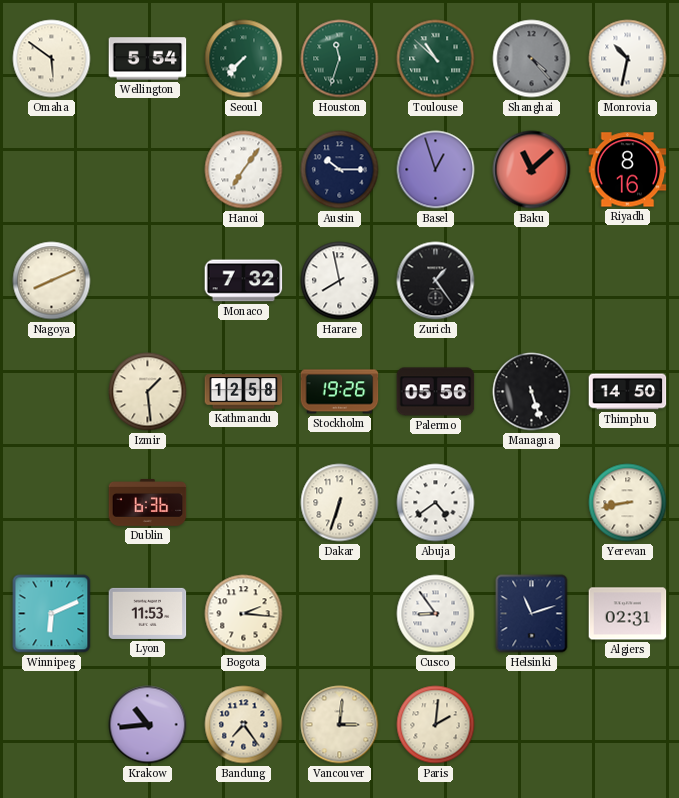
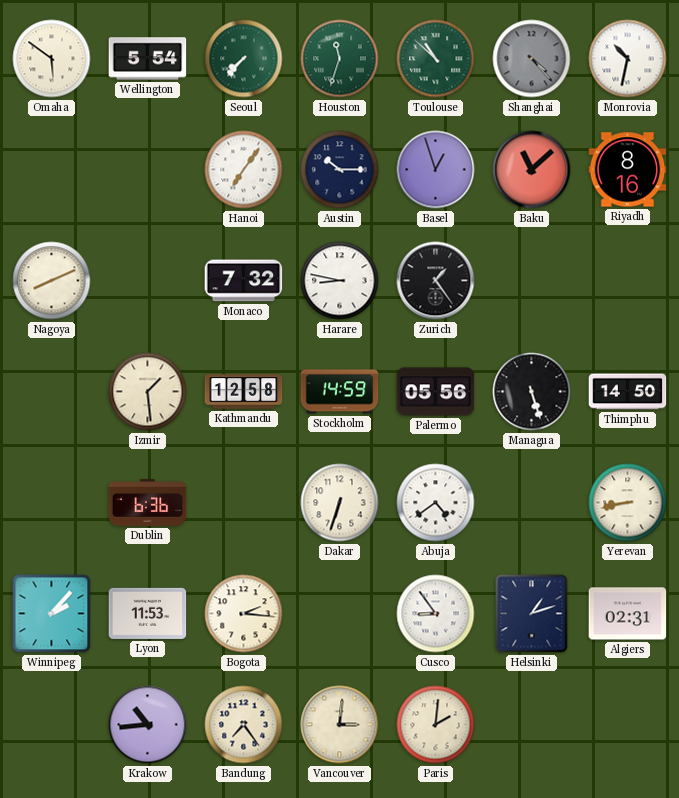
Harare: 7:58 -> 8:47 (340, 281)
Stockholm: 19:26 -> 14:59 (340, 392)
Winnipeg: 6:11 -> 2:07 (52, 614)
Helsinki: 11:12 -> 1:12 (532, 614)
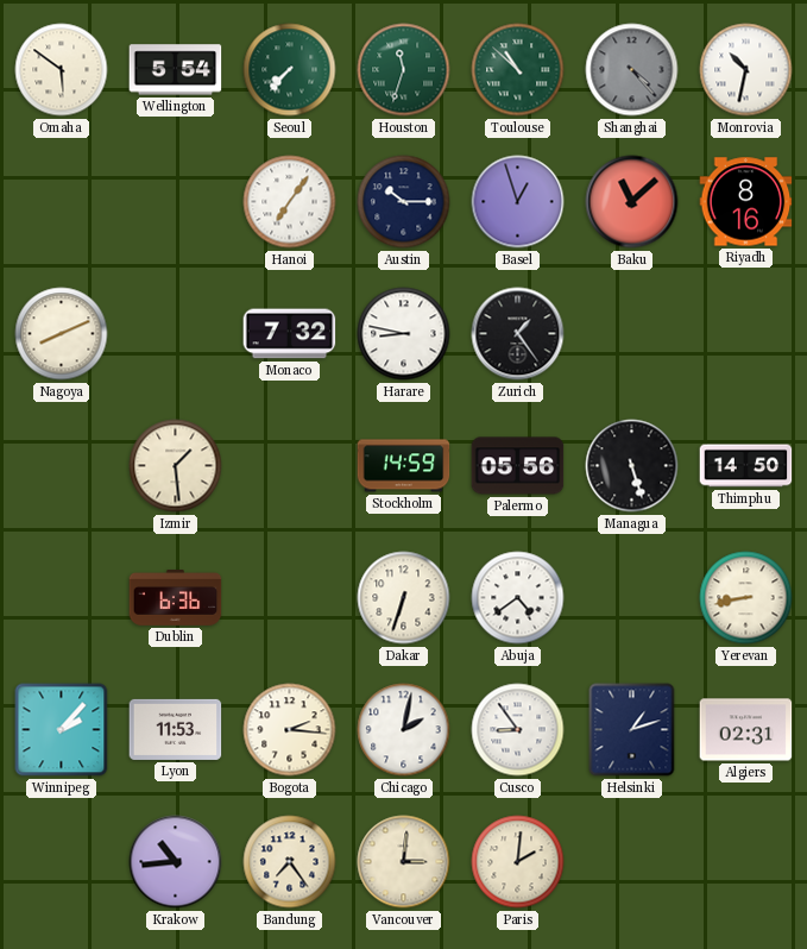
Kathmandu: 12:58 -> none (244, 392)
Chicago: none -> 2:02 (404, 730)
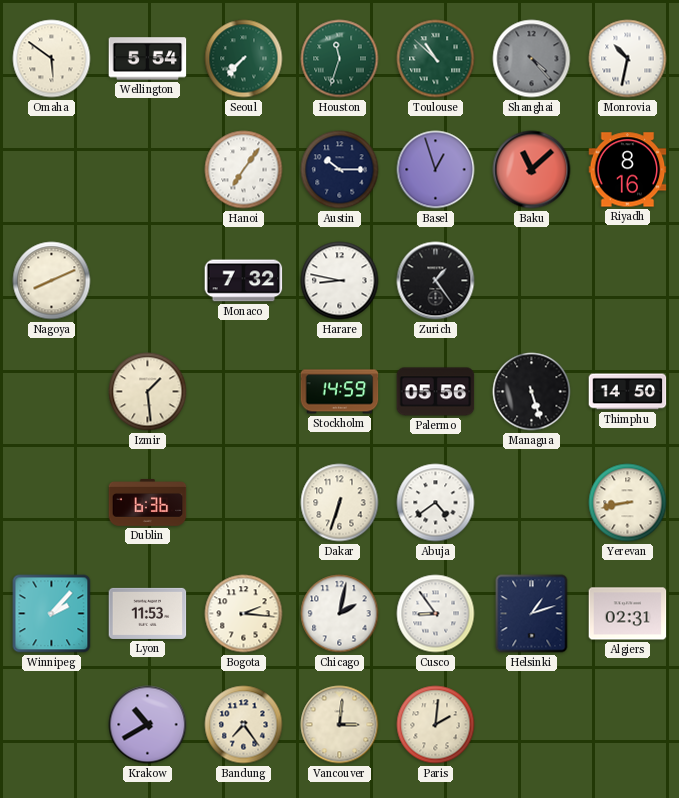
Krakow: 10:44 -> 10:40 (148, 725)
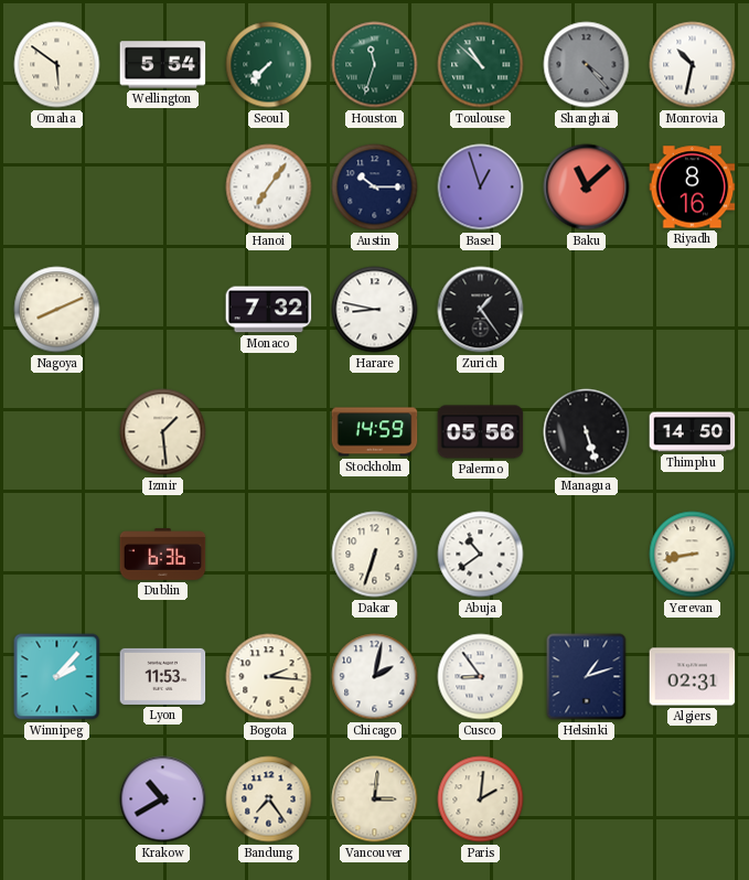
Abuja: 4:39 -> 10:39 (481, 555)
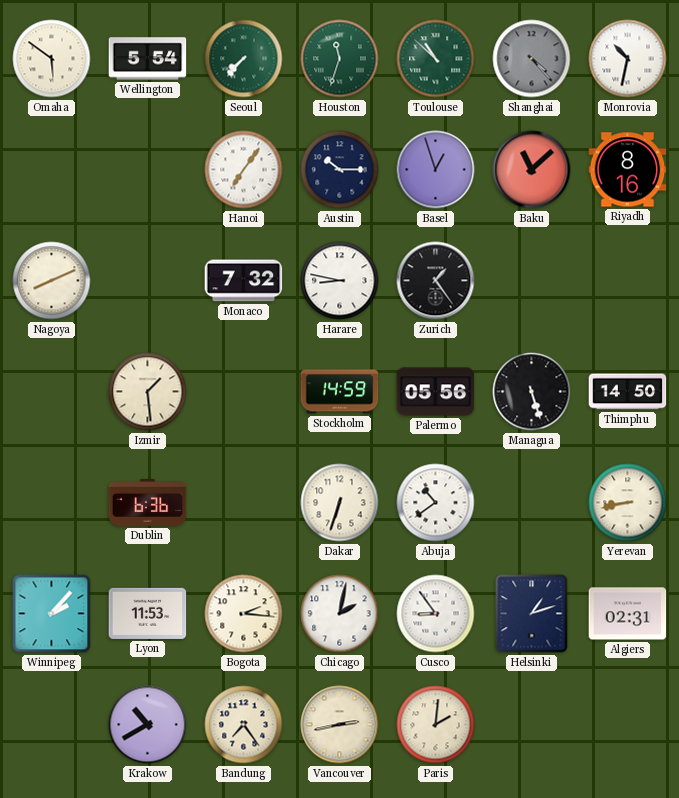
Vancouver: 3:01 -> 2:43 (340, 725)
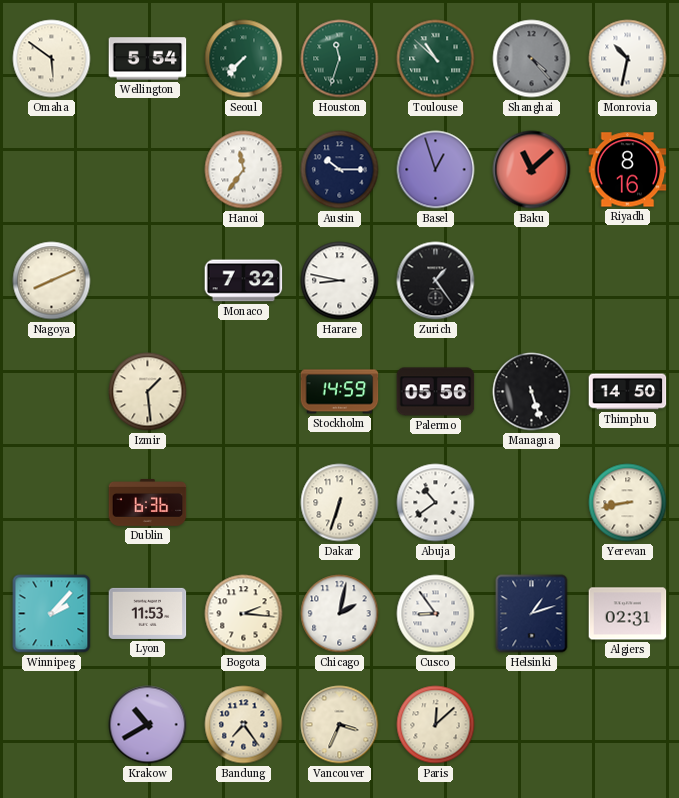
Hanoi: 7:06 -> 11:36 (244, 170)
Vancouver: 2:43 -> 3:34 (340, 725)
Paris: 2:01 -> 12:08 (436, 725)
